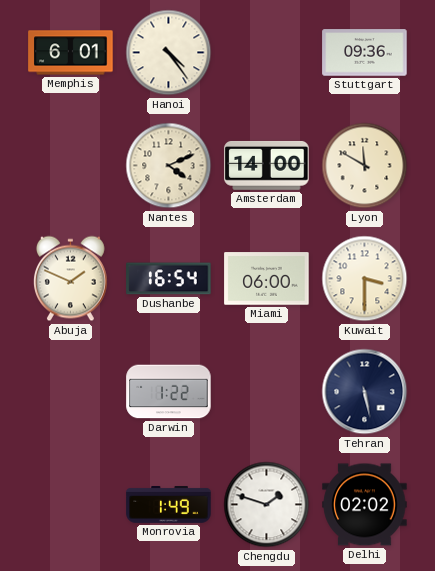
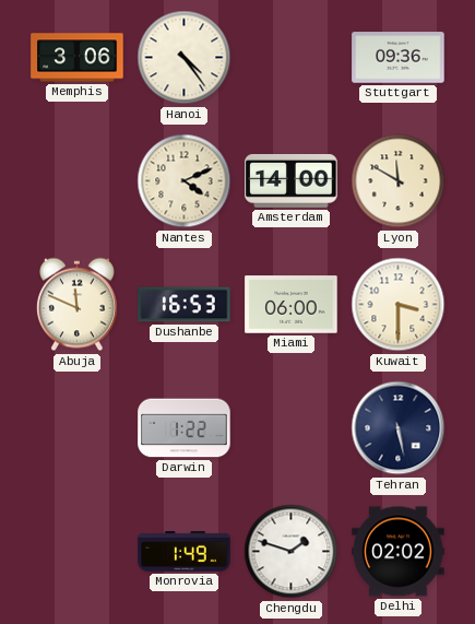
Memphis: 6:01 -> 3:06 (78, 58)
Abuja: 1:49 -> 11:49 (76, 305)
Dushanbe: 16:54 -> 16:53 (185, 305)
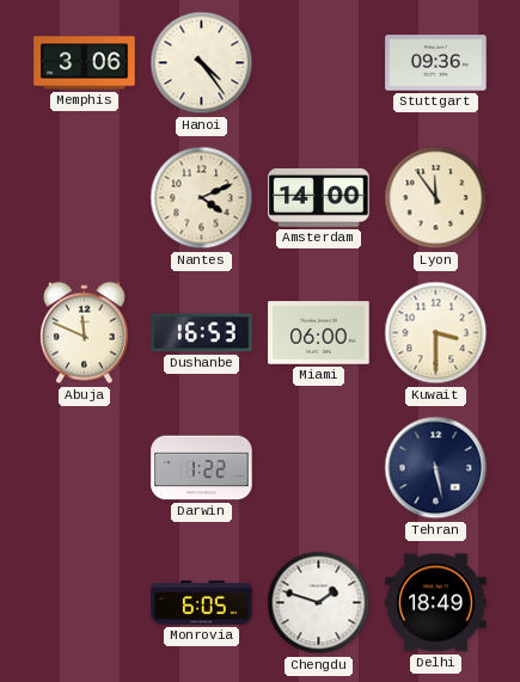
Lyon: 11:50 -> 11:54 (436, 198)
Monrovia: 1:49 -> 6:05 (202, 603)
Delhi: 02:02 -> 18:49 (436, 603)
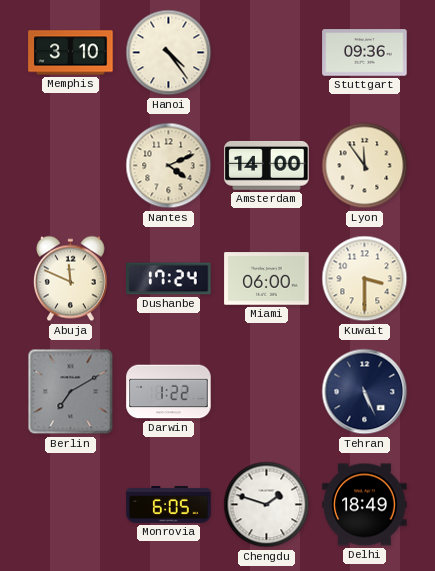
Memphis: 3:06 -> 3:10 (71, 53)
Dushanbe: 16:53 -> 17:24 (169, 279)
Berlin: none -> 7:10 (71, 392)
Tehran: 5:28 -> 5:26 (365, 392)
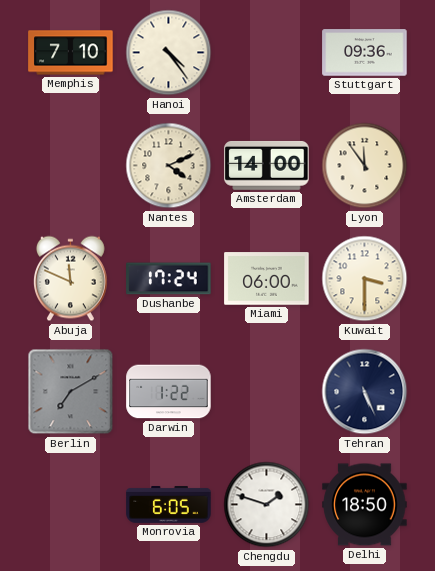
Memphis: 3:10 -> 7:10 (71, 53)
Delhi: 18:49 -> 18:50 (365, 505)
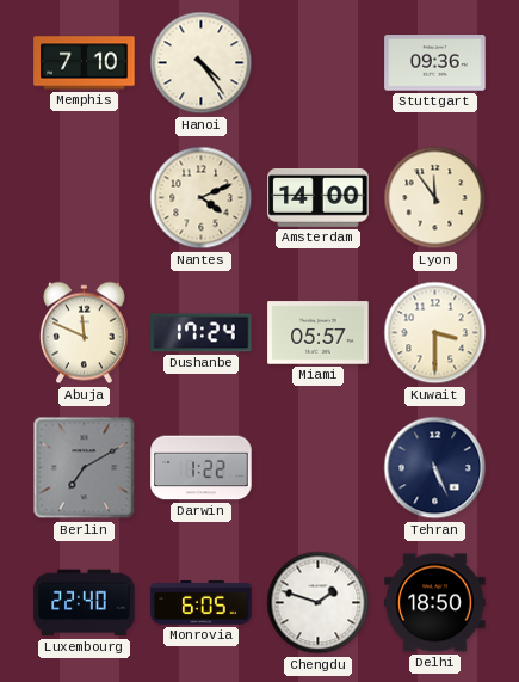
Miami: 06:00 -> 05:57 (319, 333)
Luxembourg: none -> 22:40 (85, 603)
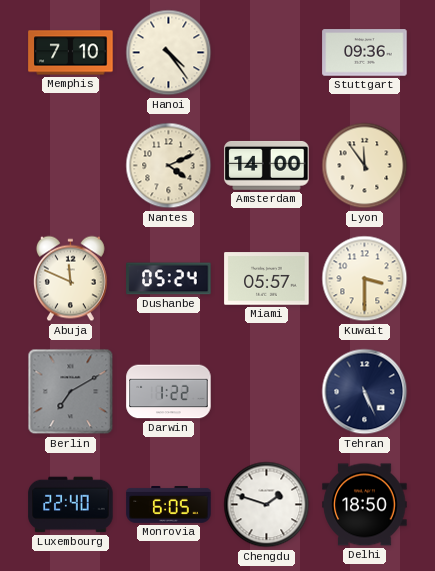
Dushanbe: 17:24 -> 05:24 (169, 279)
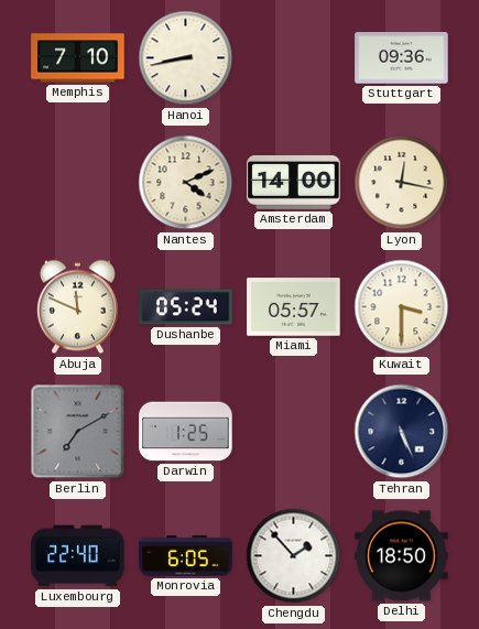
Hanoi: 4:24 -> 8:43 (186, 58)
Lyon: 11:54 -> 12:17 (402, 183)
Darwin: 1:22 -> 1:25 (186, 432)
Chengdu: 1:48 -> 1:53 (294, 556)
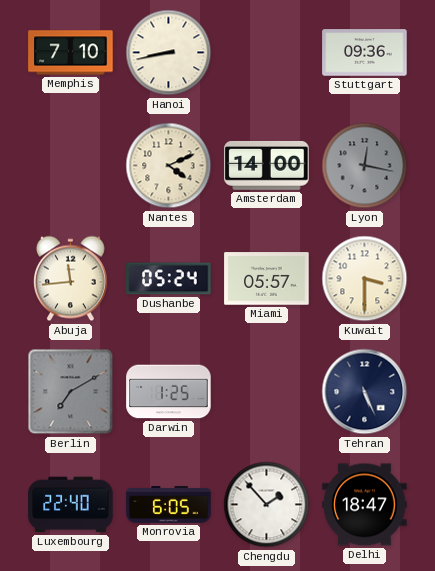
Lyon dial: cream -> grey (365, 166)
Abuja: 11:49 -> 11:44 (70, 279)
Delhi: 18:50 -> 18:47 (365, 505)
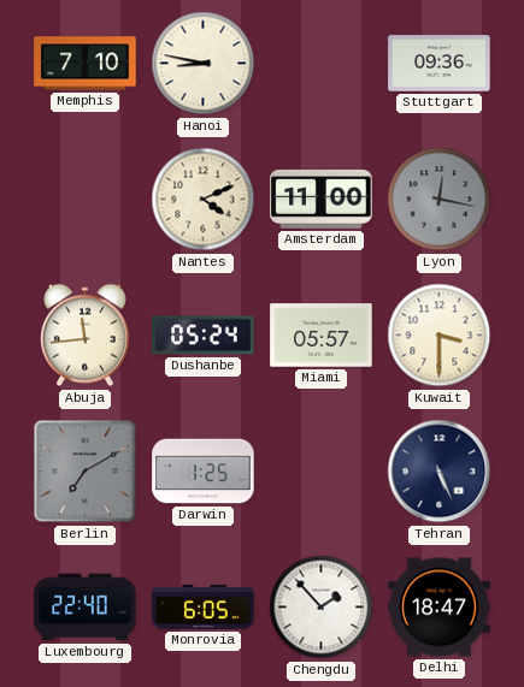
Hanoi: 8:43 -> 8:47 (204, 64)
Amsterdam: 14:00 -> 11:00 (322, 199)
